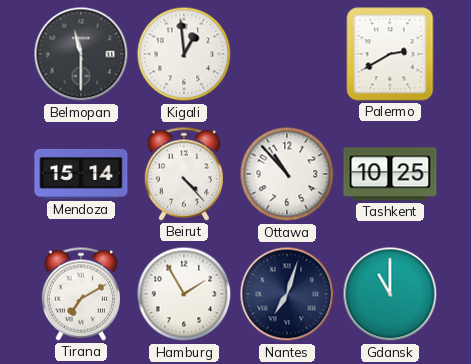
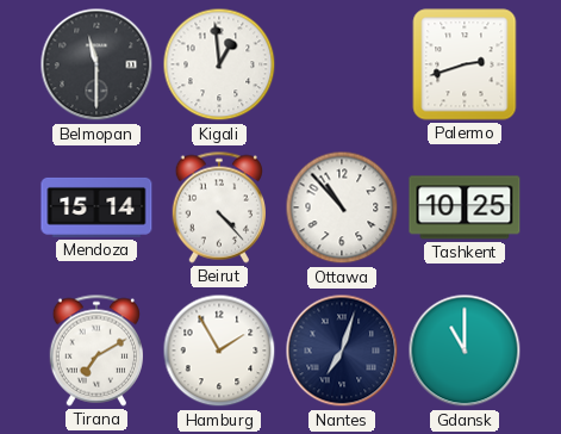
Palermo: 2:40 -> 2:42 (465, 64)
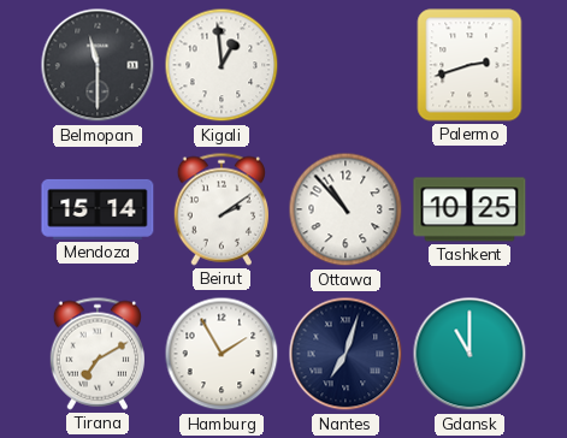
Beirut: 4:23 -> 2:09 (220, 209)
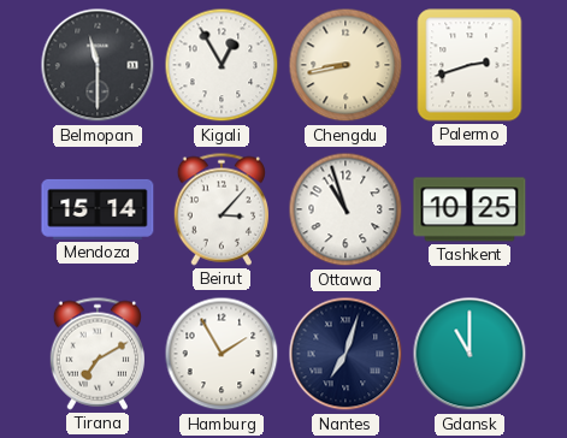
Kigali: 12:59 -> 12:55 (222, 65)
Chengdu: none -> 8:43 (345, 65)
Beirut: 2:09 -> 3:07 (220, 209)
Ottawa: 10:53 -> 10:57 (345, 209)
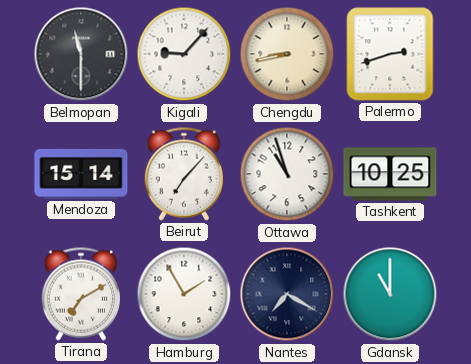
Kigali: 12:55 -> 9:07 (184, 54)
Beirut: 3:07 -> 7:07 (183, 174)
Nantes: 7:03 -> 7:20 (287, 294)
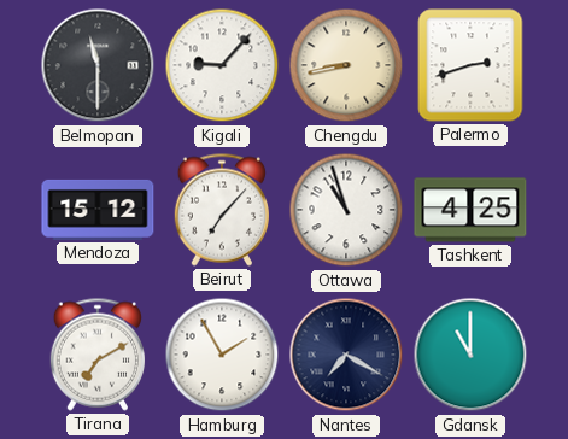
Mendoza: 15:14 -> 15:12 (98, 210)
Tashkent: 10:25 -> 4:25 (470, 210)
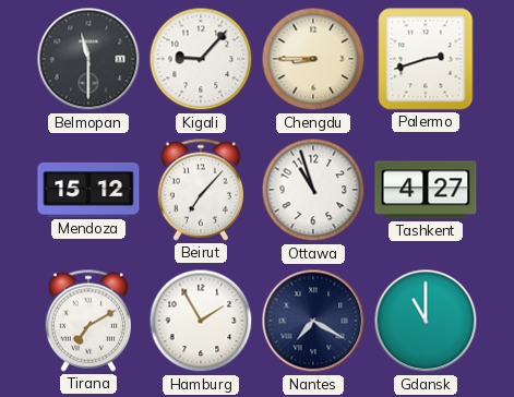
Chengdu: 8:43 -> 8:45 (313, 59)
Tashkent: 4:25 -> 4:27 (426, 190)
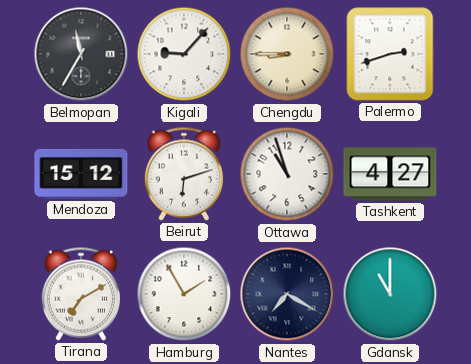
Belmopan: 11:30 -> 11:35 (81, 54)
Beirut: 7:07 -> 6:12 (183, 174)
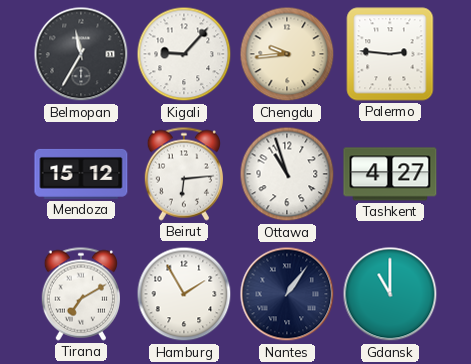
Chengdu: 8:45 -> 9:44 (287, 54)
Palermo: 2:42 -> 2:46 (390, 54)
Beirut: 6:12 -> 6:14 (183, 174)
Nantes: 7:20 -> 1:06 (287, 294)
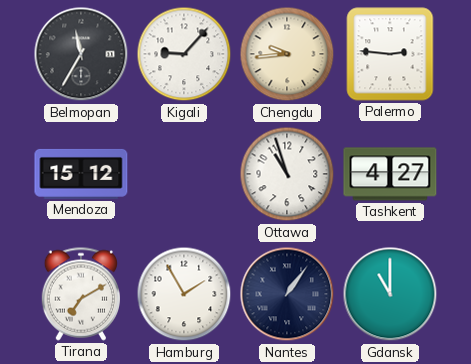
Beirut: 6:14 -> none (183, 174)
